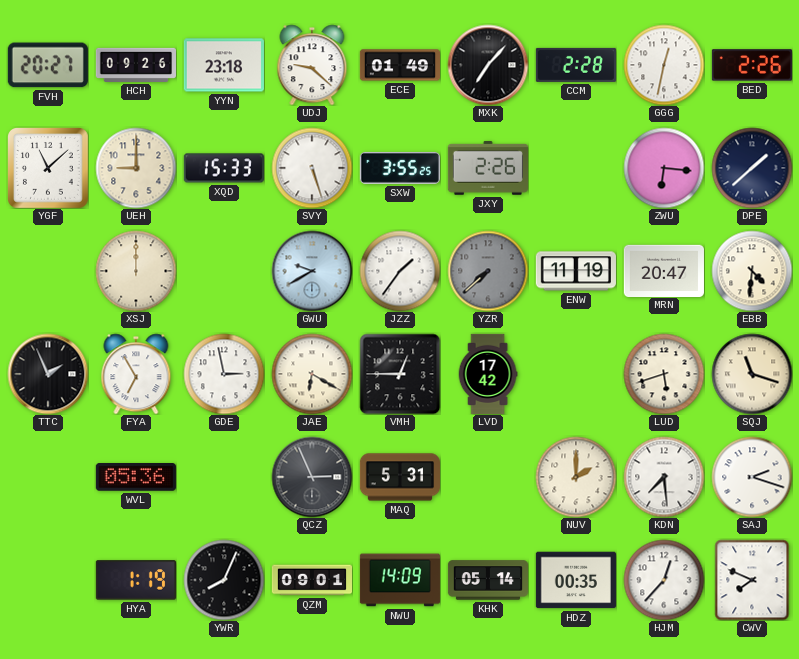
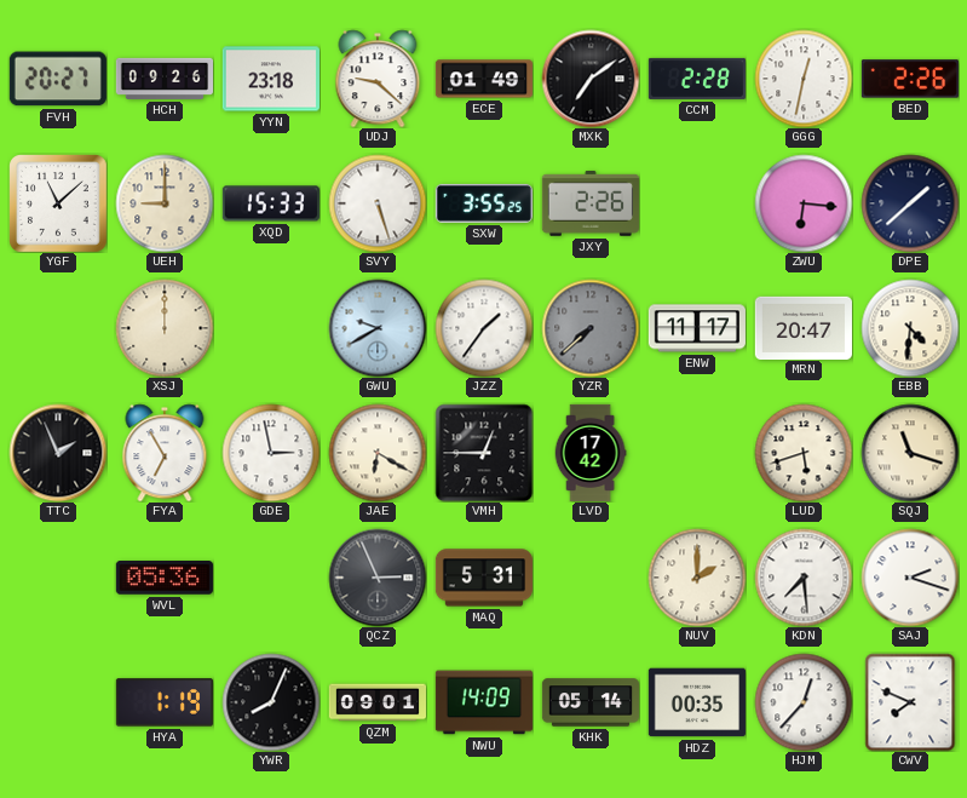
MXK: 7:07 -> 7:09 (591, 79)
ENW: 11:19 -> 11:17 (697, 328)
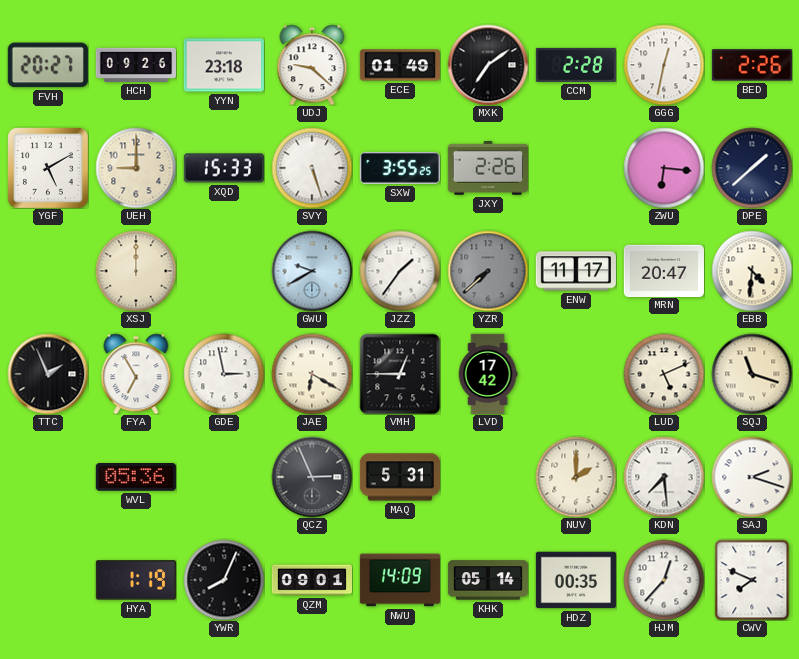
YGF: 11:08 -> 5:10 (48, 168)
LUD: 5:42 -> 5:11 (664, 374)
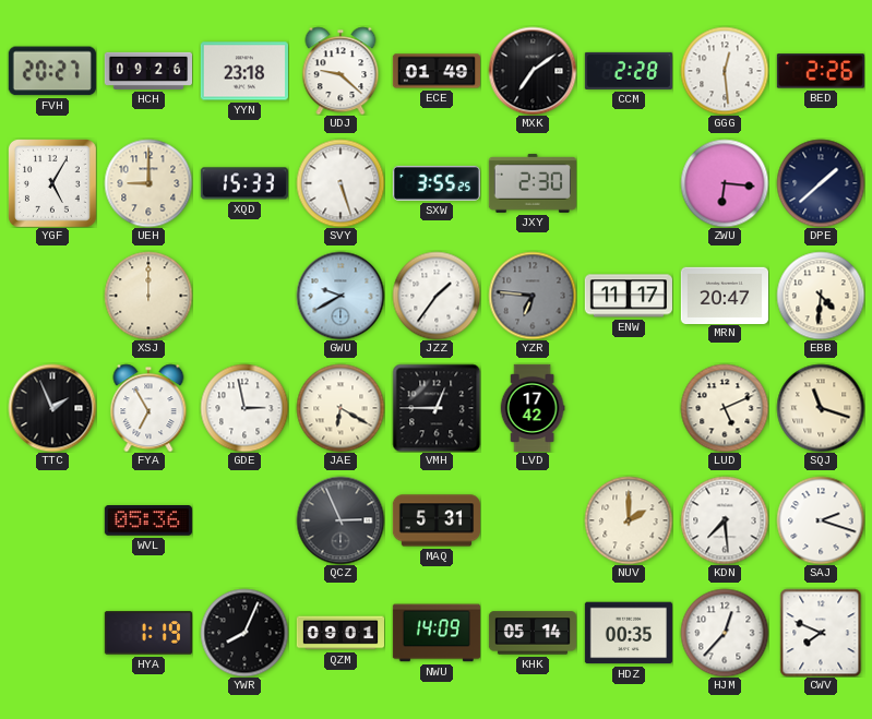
GGG: 12:32 -> 12:29 (725, 71)
YGF: 5:10 -> 5:05 (52, 183)
JXY: 2:26 -> 2:30 (533, 183)
YZR: 7:38 -> 6:46 (533, 296)
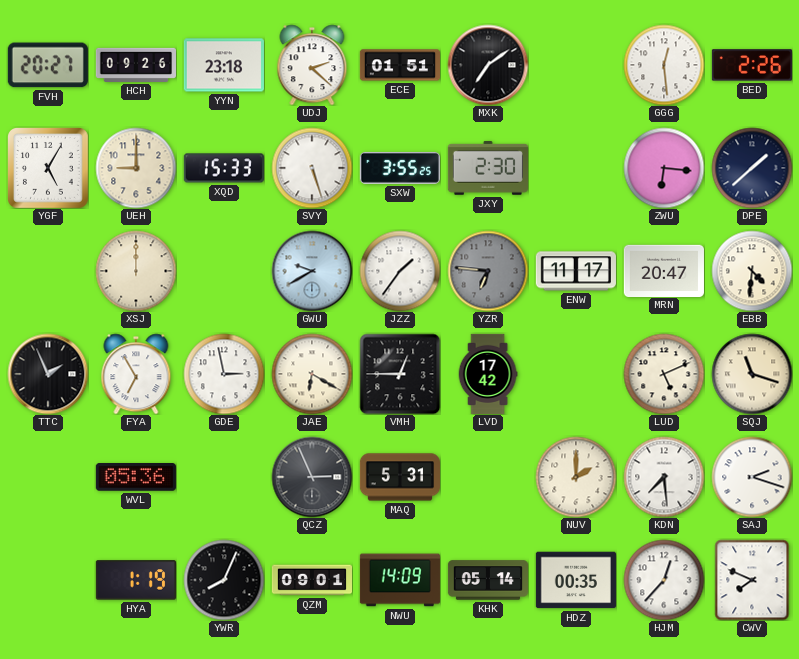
UDJ: 9:22 -> 2:22 (312, 65)
ECE: 01:49 -> 01:51 (399, 65)
CCM: 2:28 -> none (628, 71)
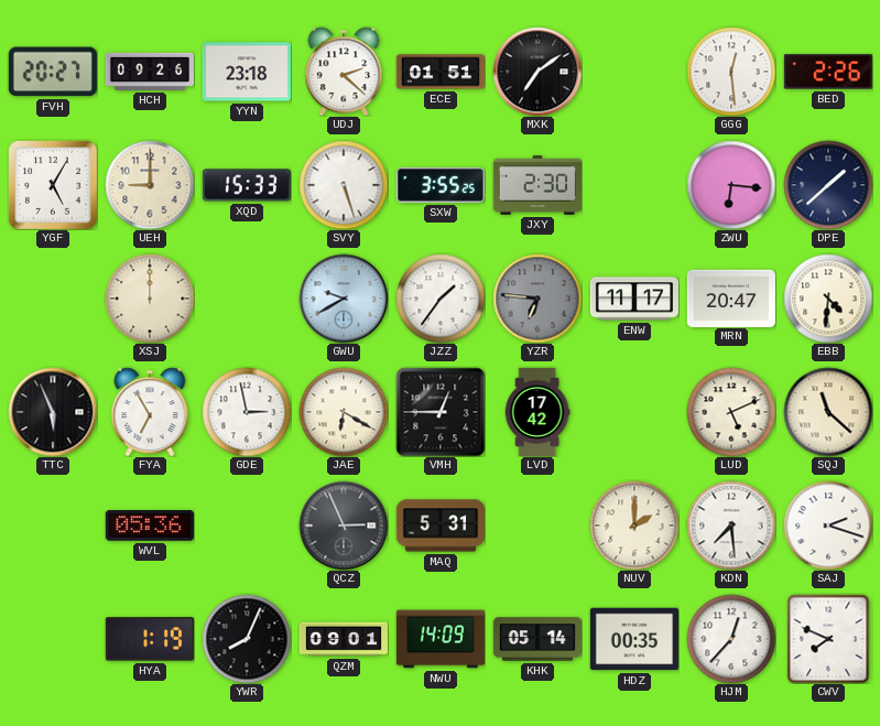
TTC: 1:56 -> 5:56 (53, 412)
SQJ: 11:18 -> 11:22 (828, 412)
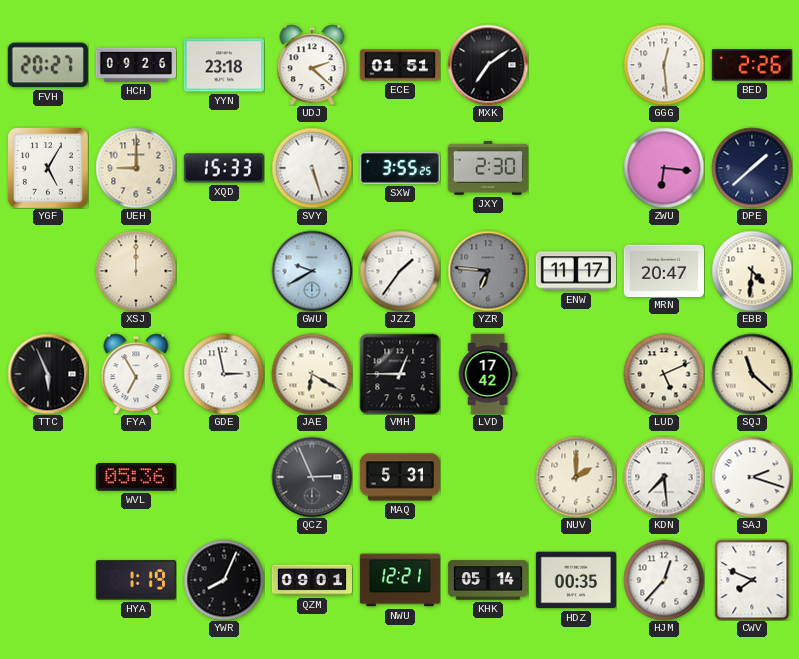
NWU: 14:09 -> 12:21 (400, 580)
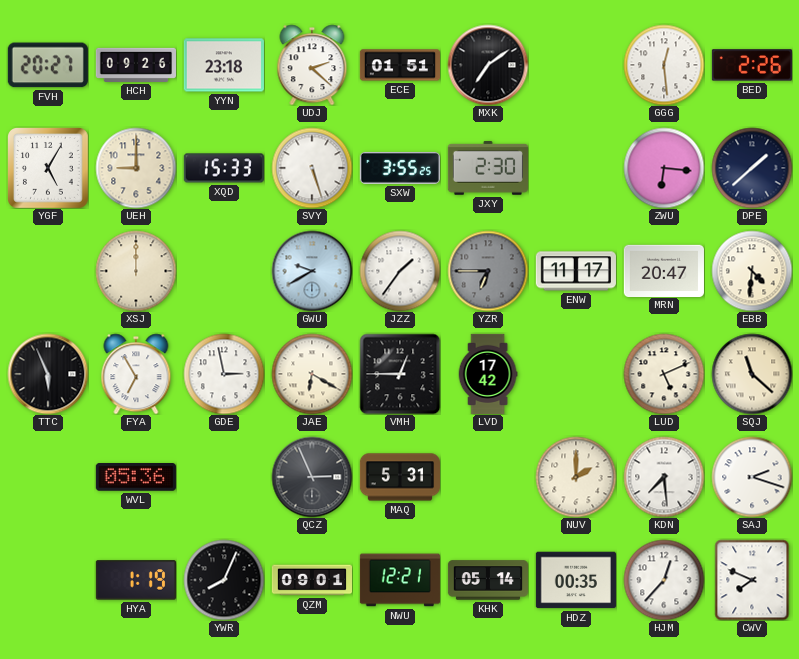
YZR: 6:46 -> 6:45 (488, 271)
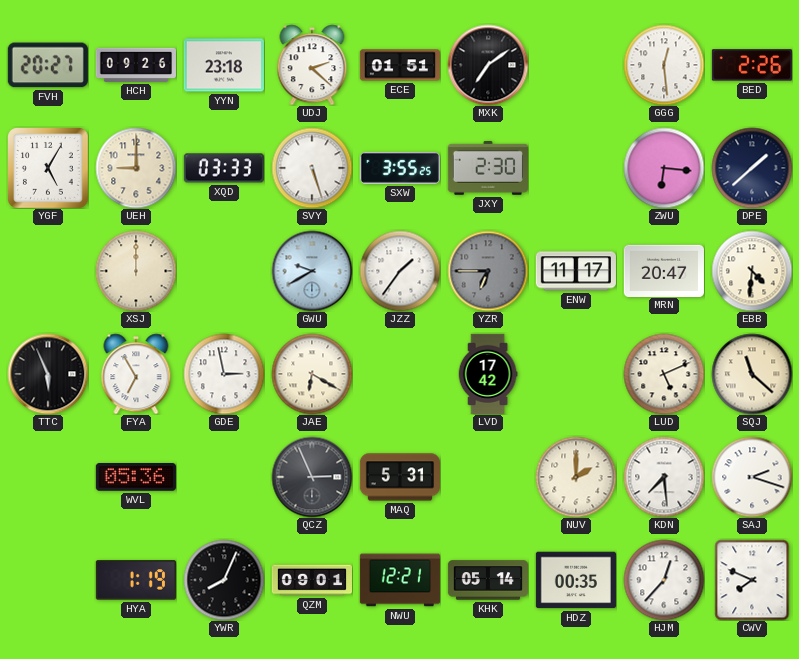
XQD: 15:33 -> 03:33 (224, 168)
VMH: 12:45 -> none (400, 374)
